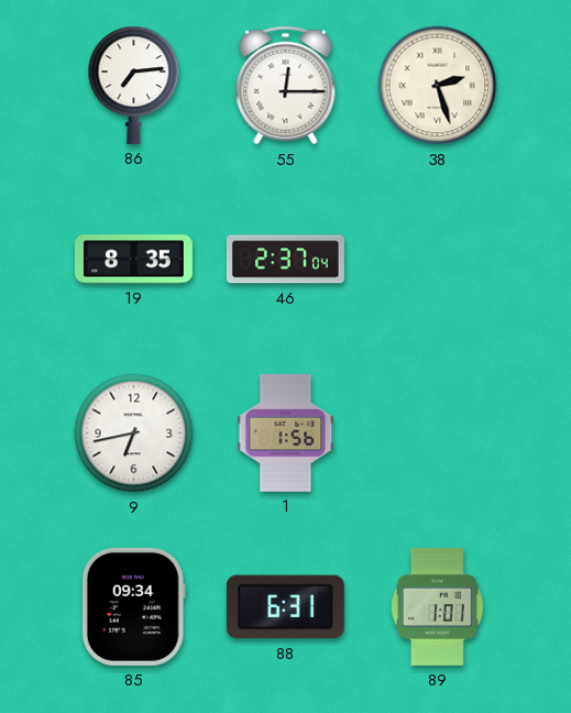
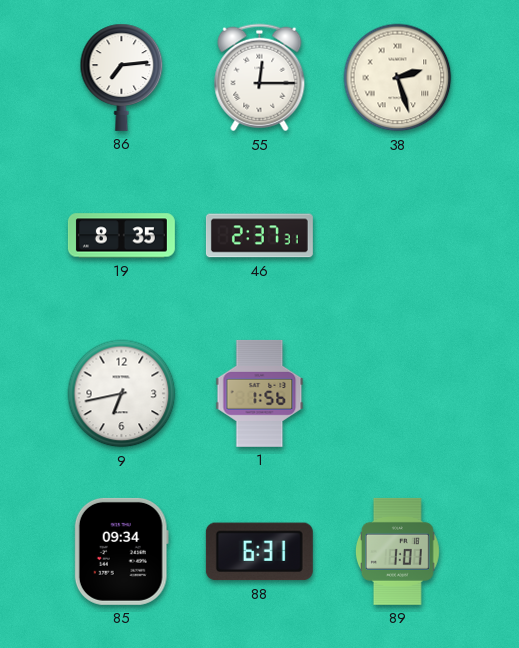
46: 2:37:04 -> 2:37:31 (259, 236)
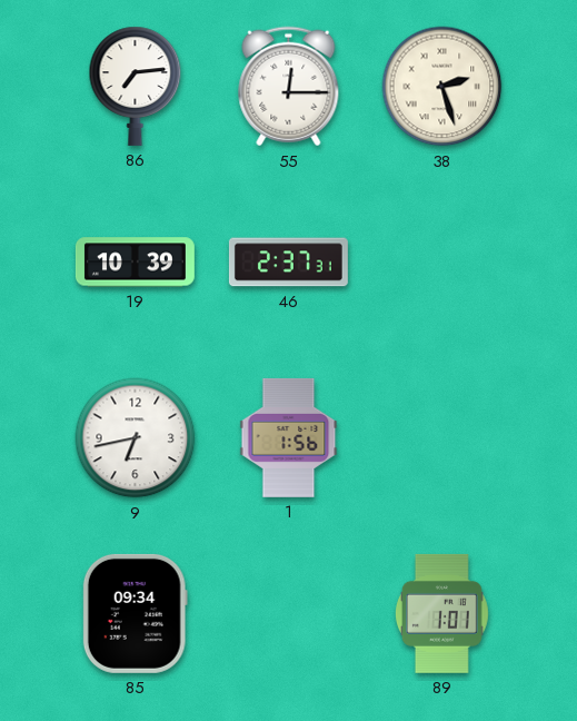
19: 8:35 -> 10:39 (135, 263)
88: 6:31 -> none (259, 552)
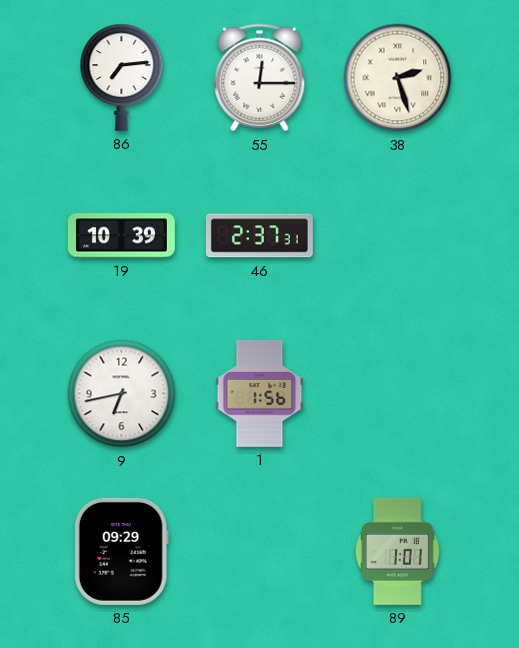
85: 09:34 -> 09:29 (121, 551)
